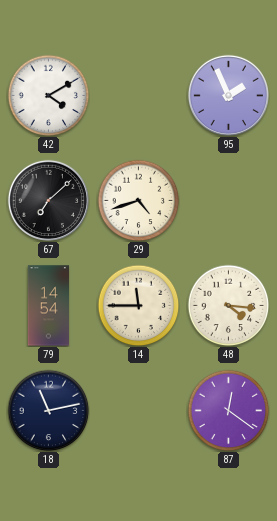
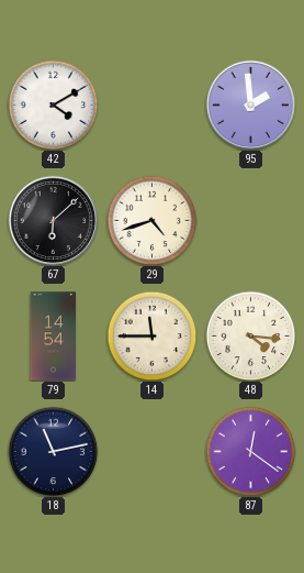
95: 1:56 -> 1:59 (250, 104)
67: 7:08 -> 6:08 (53, 220)
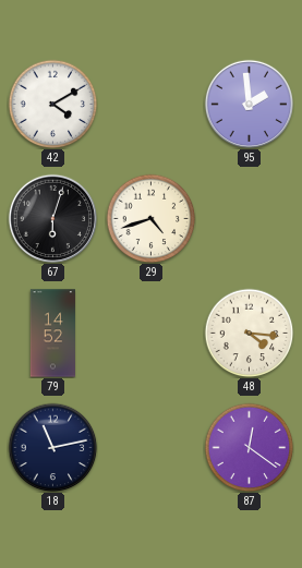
67: 6:08 -> 6:03 (52, 218)
79: 14:54 -> 14:52 (52, 334)
14: 11:45 -> none (151, 335)
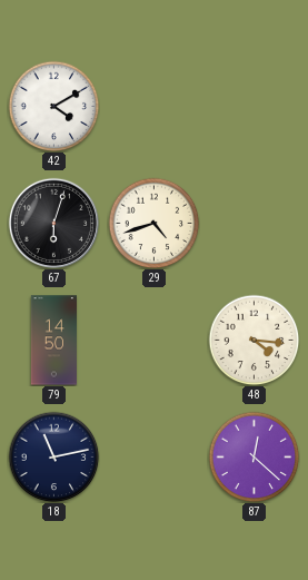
95: 1:59 -> none (249, 104)
79: 14:52 -> 14:50 (53, 341)
87: 12:21 -> 12:22 (254, 456)
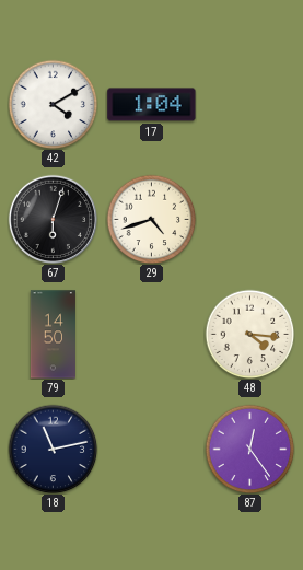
17: none -> 1:04 (152, 105)
87: 12:22 -> 12:24 (249, 449)
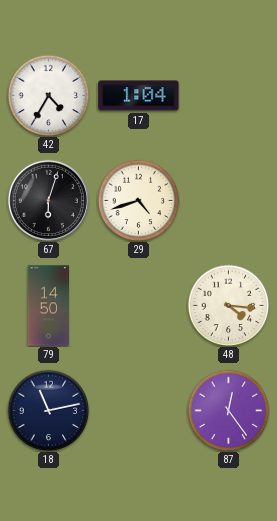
42: 4:10 -> 4:35 (48, 95)
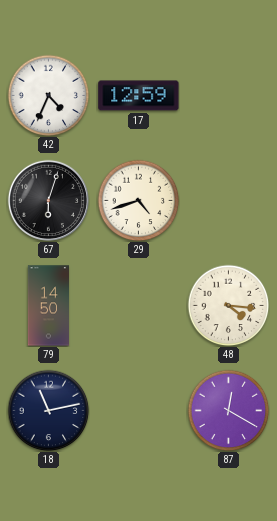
42: 4:35 -> 4:34 (48, 95)
17: 1:04 -> 12:59 (139, 96)
87: 12:24 -> 12:20 (228, 410)
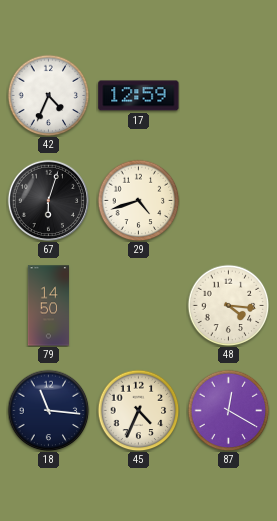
18: 11:13 -> 11:16 (48, 410)
45: none -> 4:34 (138, 410)
